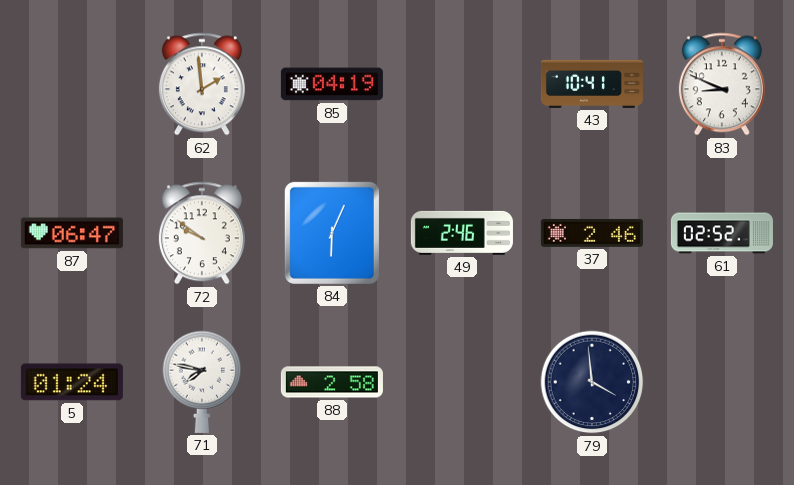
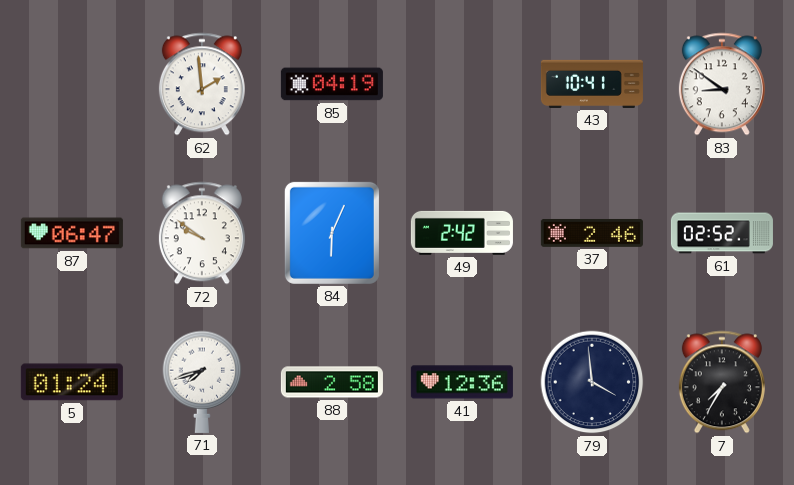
83: 8:49 -> 8:51 (722, 84)
49: 2:46 -> 2:42 (462, 233)
71: 7:47 -> 7:42 (202, 382)
41: none -> 12:36 (462, 382)
7: none -> 7:35 (722, 382)
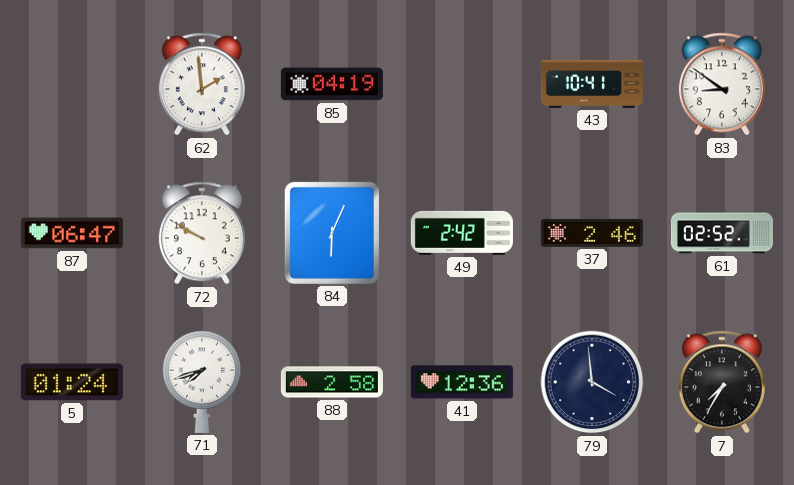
72: 9:51 -> 9:50 (202, 233)
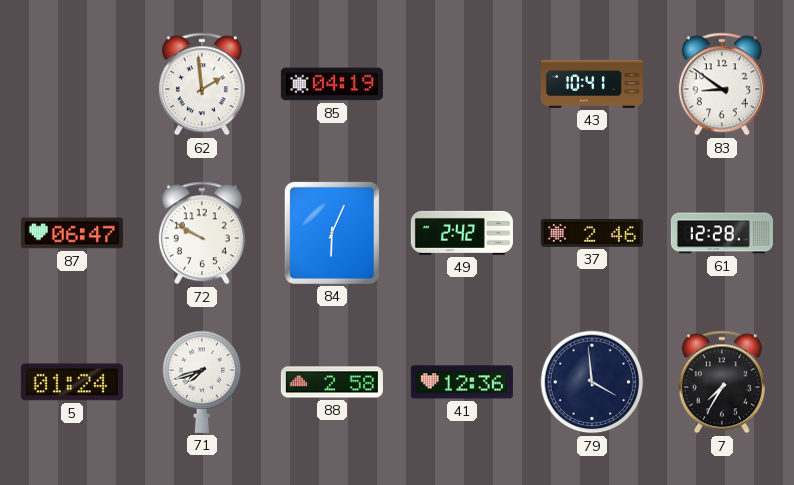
61: 02:52 -> 12:28 (722, 233)
